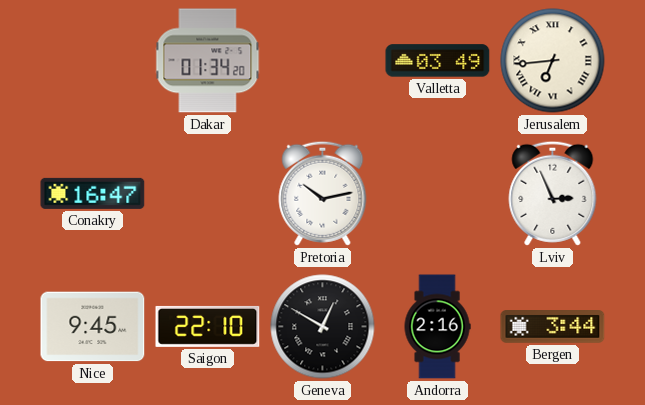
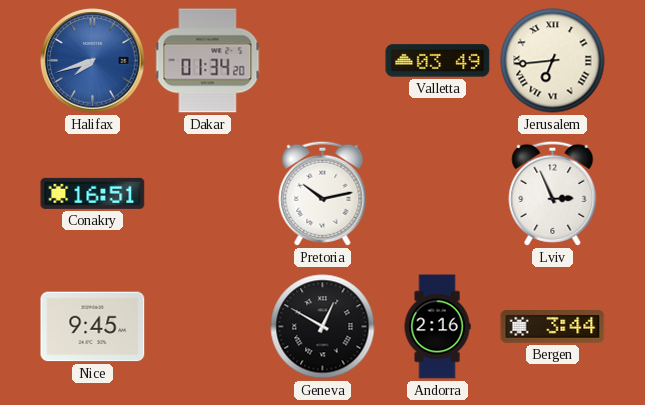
Halifax: none -> 7:42 (93, 61)
Conakry: 16:47 -> 16:51 (93, 193)
Saigon: 22:10 -> none (208, 326)
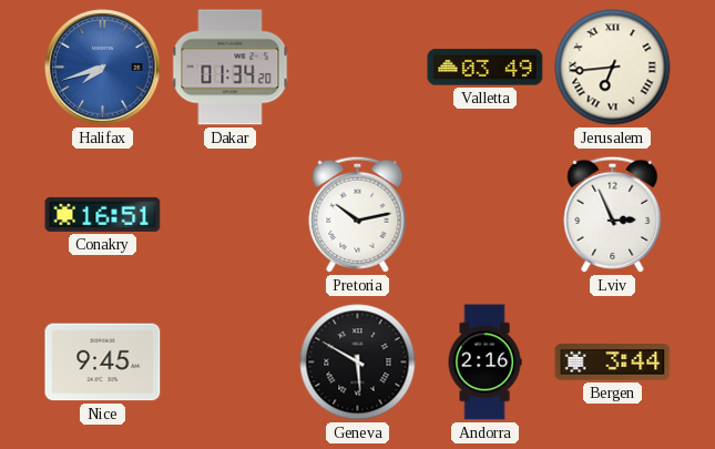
Geneva: 12:50 -> 5:50 (358, 363)
